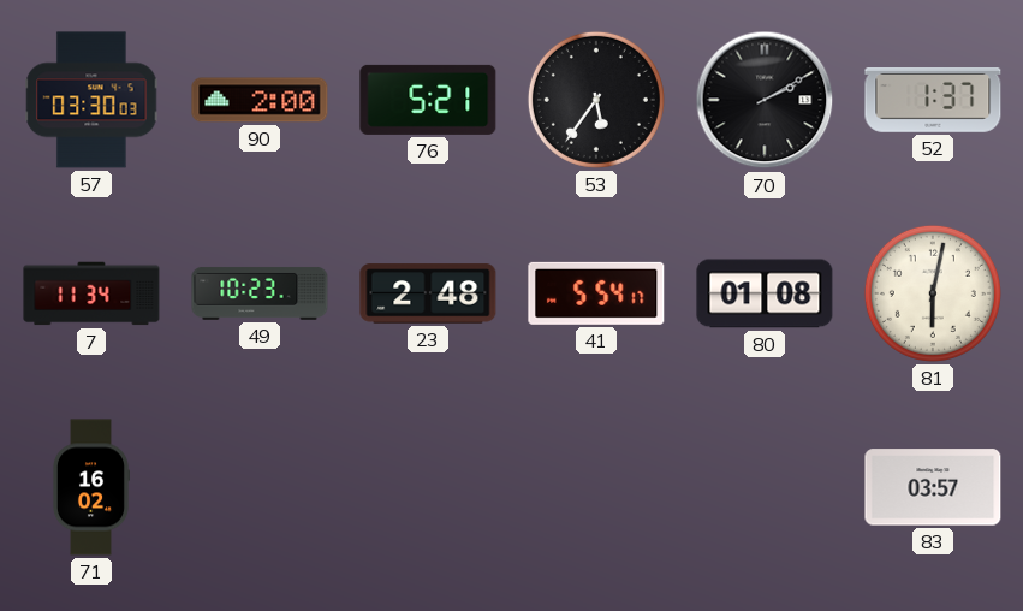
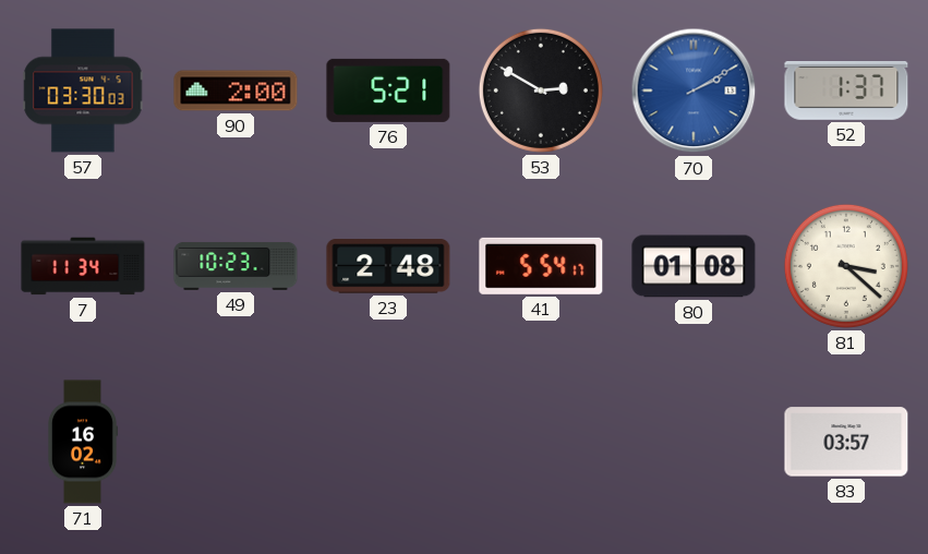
53: 5:36 -> 2:50 (541, 91)
70 dial: black -> blue (694, 91)
81: 6:02 -> 3:22 (846, 266)
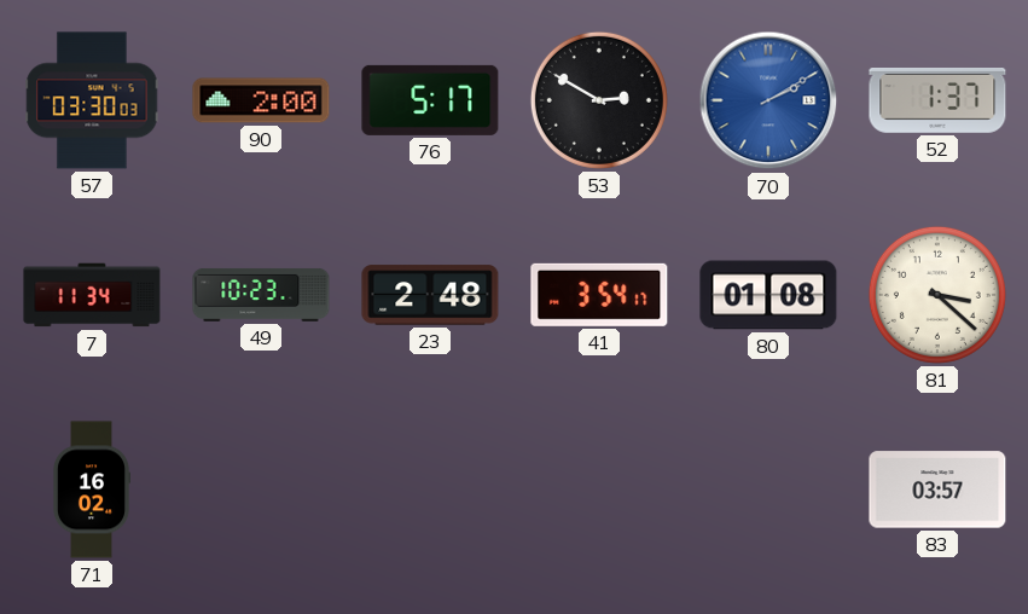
76: 5:21 -> 5:17 (430, 100)
41: 5:54 -> 3:54 (599, 295)
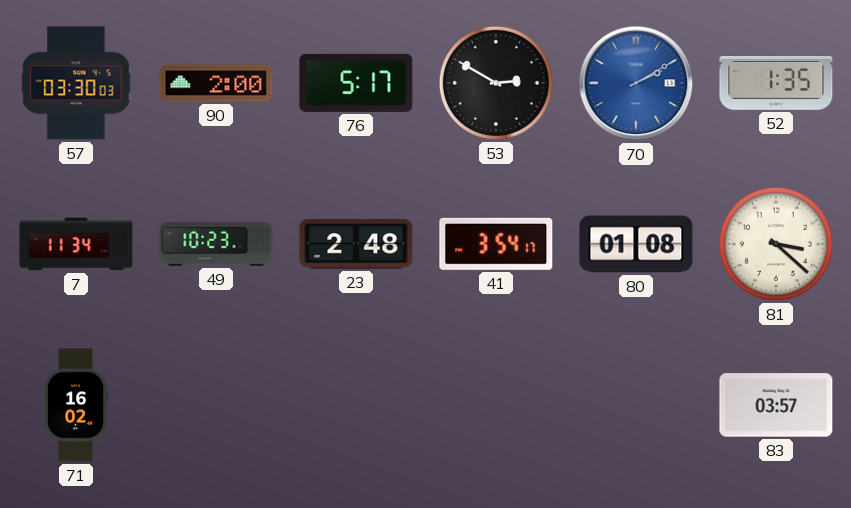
52: 1:37 -> 1:35 (776, 84)
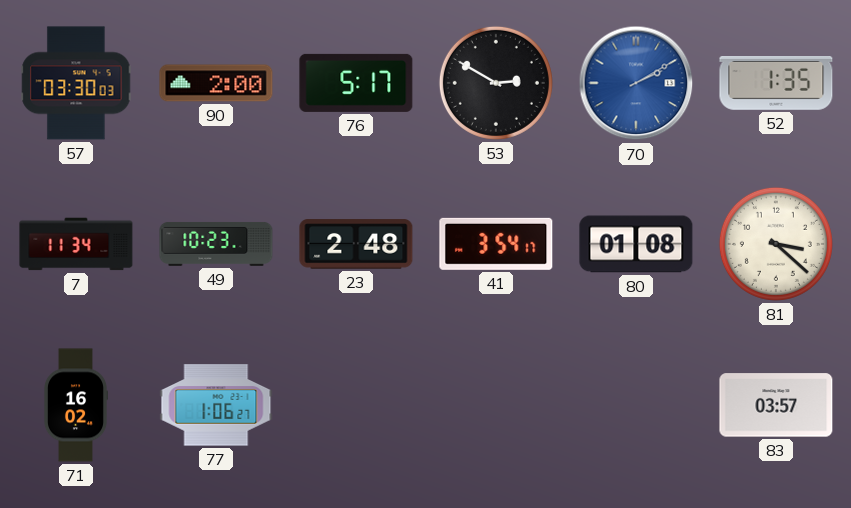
77: none -> 1:06 (216, 405)
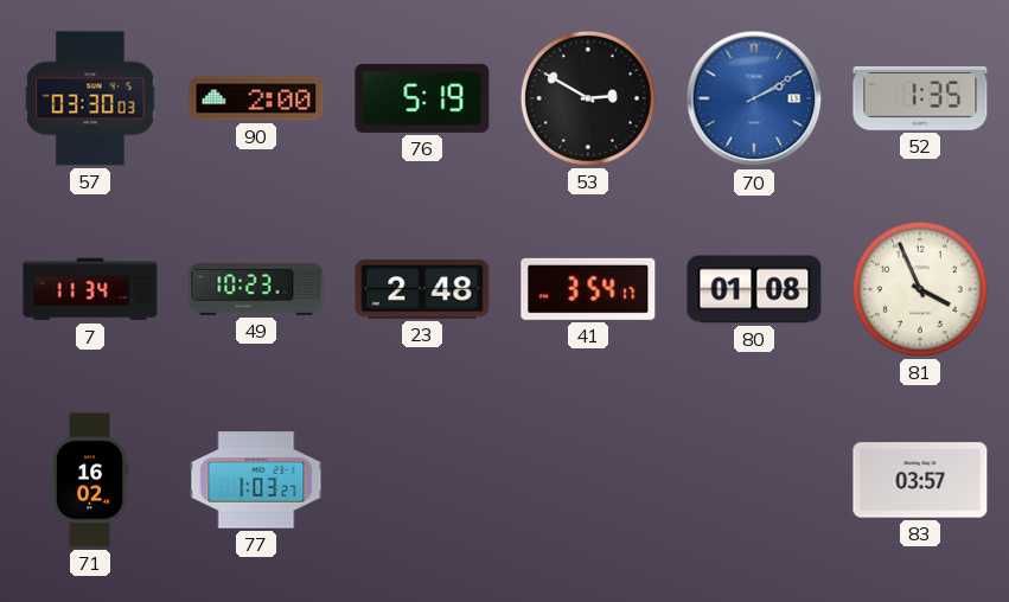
76: 5:17 -> 5:19 (422, 98)
81: 3:22 -> 3:56 (920, 289)
77: 1:06 -> 1:03 (256, 480)
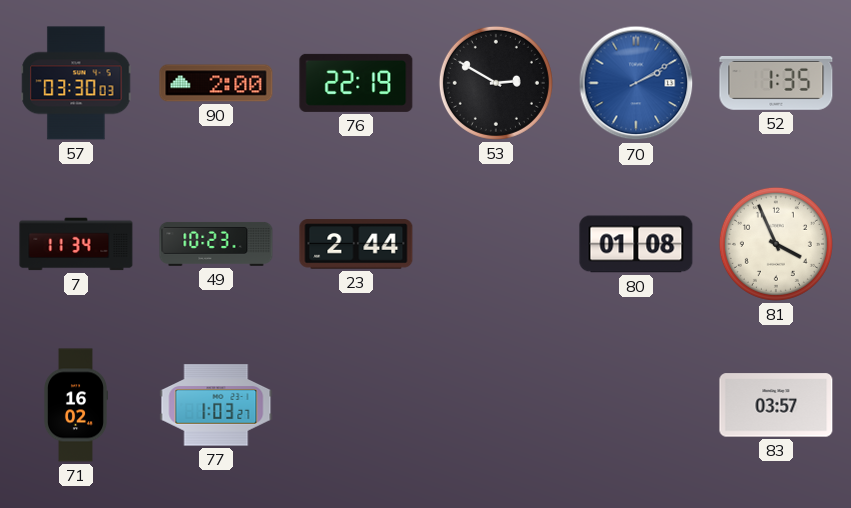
76: 5:19 -> 22:19 (356, 83)
23: 2:48 -> 2:44 (356, 244)
41: 3:54 -> none (588, 289)
